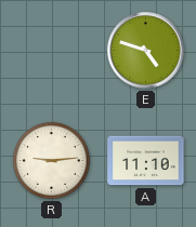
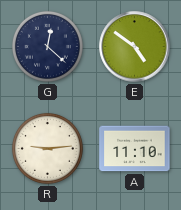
G: none -> 12:22 (47, 46)
E: 4:48 -> 4:51 (135, 47)
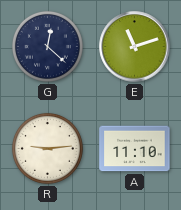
E: 4:51 -> 11:12 (135, 47)
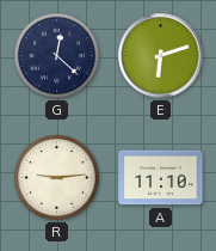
E: 11:12 -> 6:12 (161, 56)
